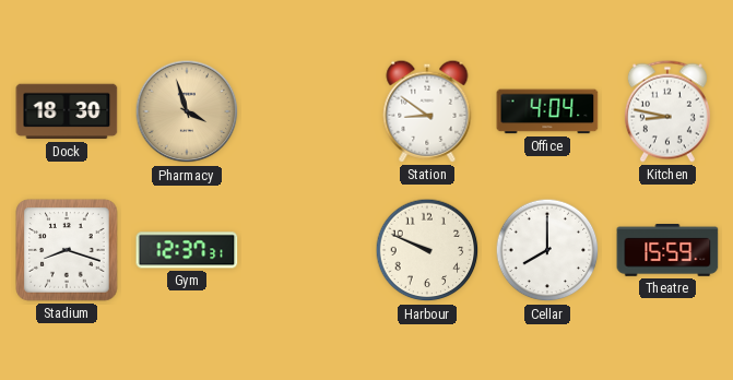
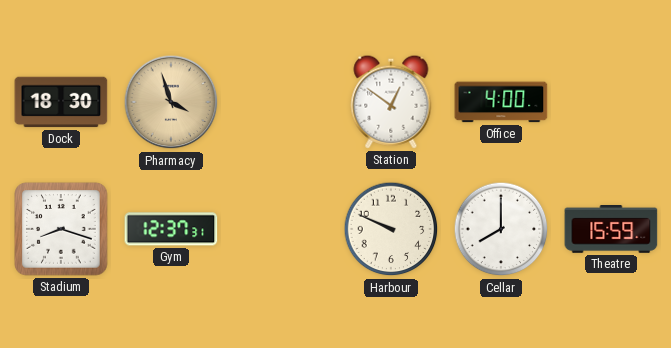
Station: 8:51 -> 12:51 (391, 102)
Office: 4:04 -> 4:00 (501, 102)
Kitchen: 8:47 -> none (667, 111)
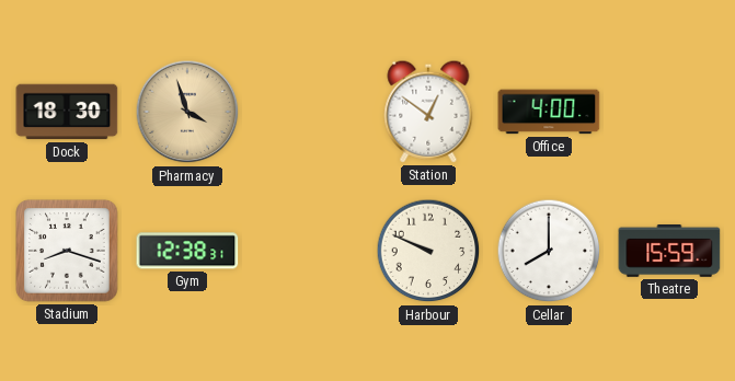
Gym: 12:37 -> 12:38 (187, 251)
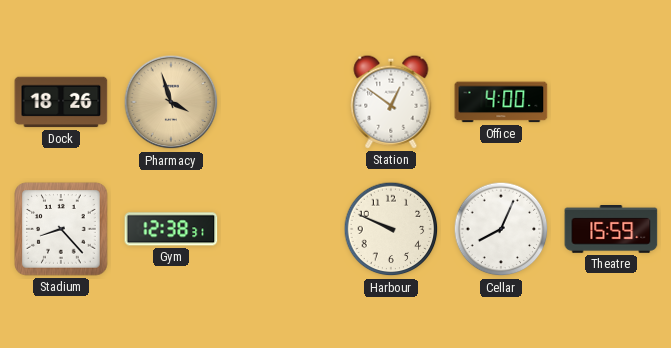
Dock: 18:30 -> 18:26 (61, 102)
Stadium: 8:18 -> 8:23 (61, 229)
Cellar: 8:00 -> 8:04 (501, 229)
